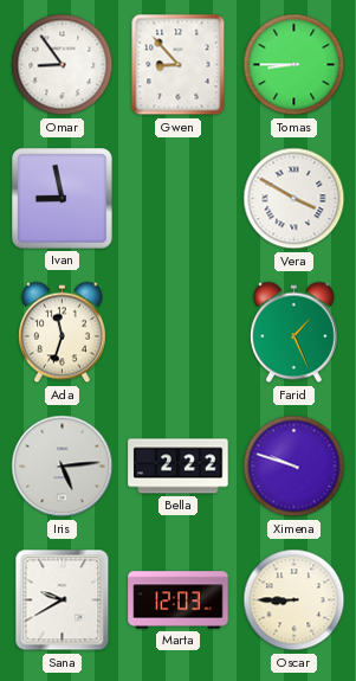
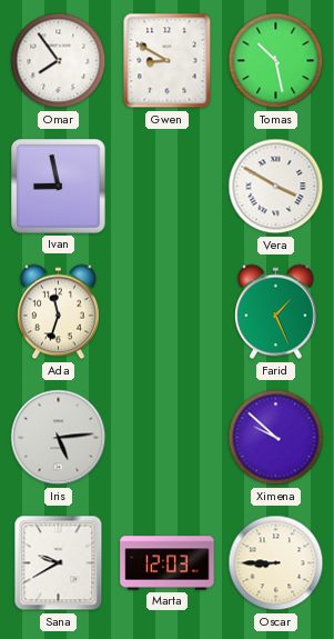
Omar: 8:54 -> 7:54 (59, 61)
Gwen: 8:53 -> 8:50 (168, 61)
Tomas: 8:45 -> 10:28 (276, 61)
Bella: 2:22 -> none (179, 467)
Ximena: 9:48 -> 9:52 (276, 438)
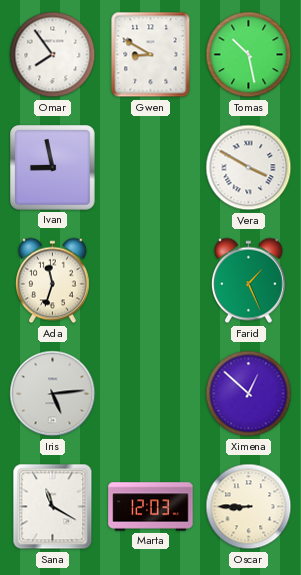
Ximena: 9:52 -> 12:52 (249, 394)
Sana: 9:40 -> 11:20 (53, 507)
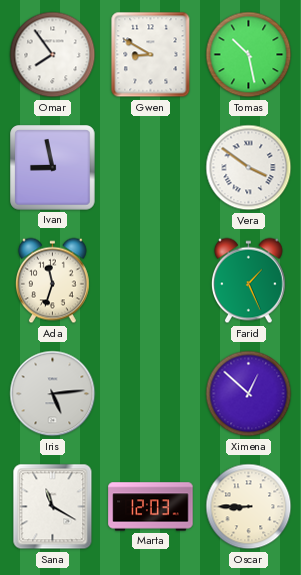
Vera: 3:50 -> 3:51 (249, 168)
